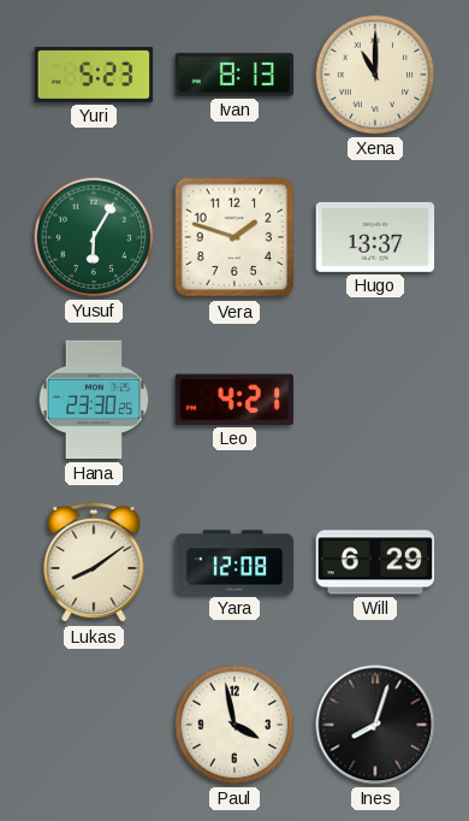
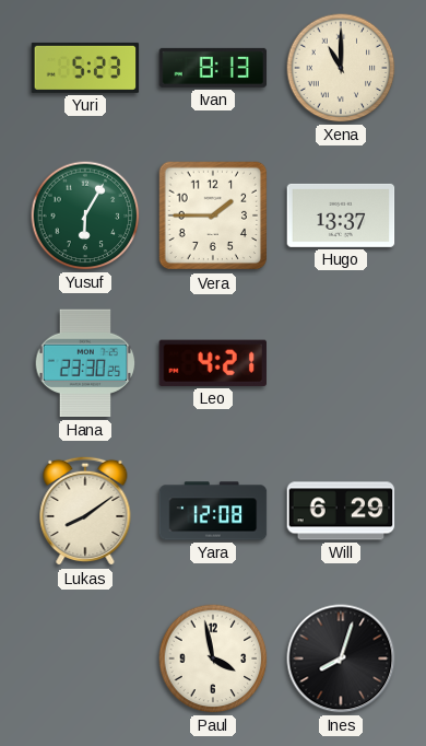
Vera: 1:48 -> 1:45 (213, 215)
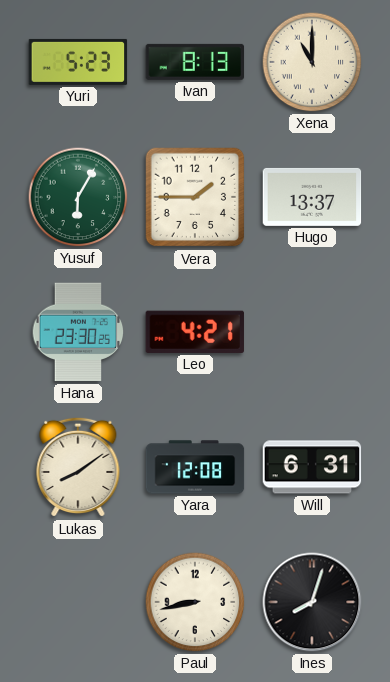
Will: 6:29 -> 6:31 (312, 467)
Paul: 3:58 -> 8:43 (195, 602)
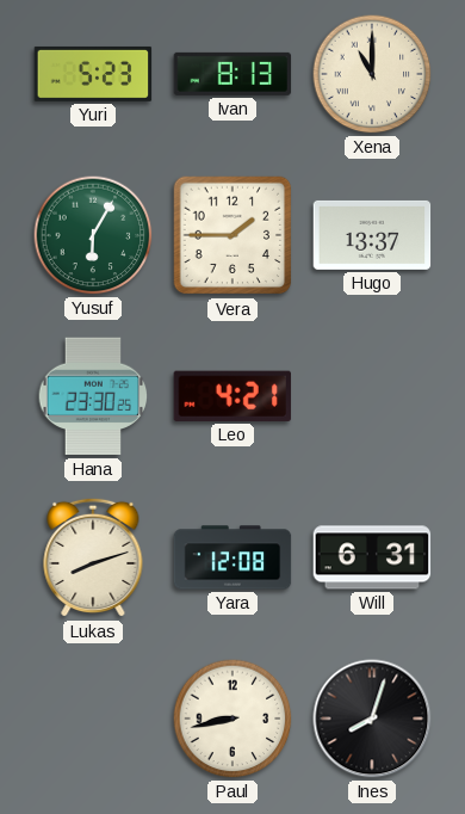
Lukas: 8:09 -> 8:12 (93, 557)
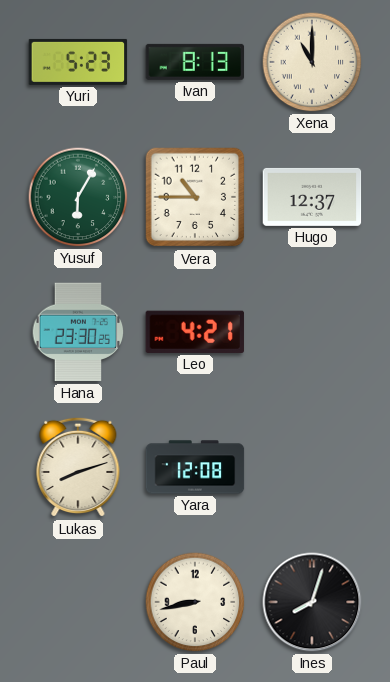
Vera: 1:45 -> 10:45 (195, 197)
Hugo: 13:37 -> 12:37 (312, 197)
Will: 6:31 -> none (372, 557)
